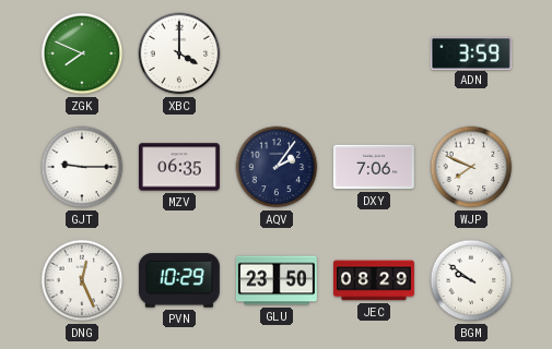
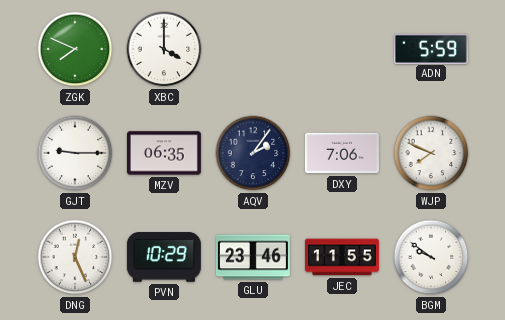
ADN: 3:59 -> 5:59 (431, 48)
GLU: 23:50 -> 23:46 (253, 257)
JEC: 08:29 -> 11:55 (342, 257)
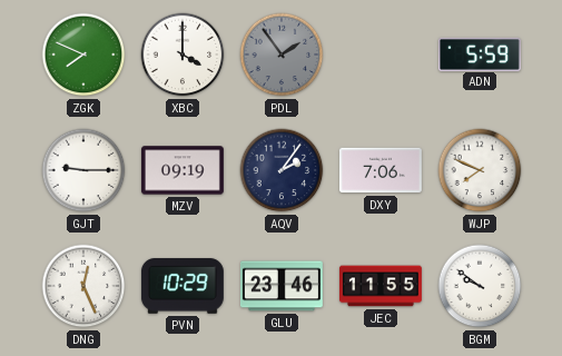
PDL: none -> 1:54 (282, 55)
MZV: 06:35 -> 09:19 (183, 170)
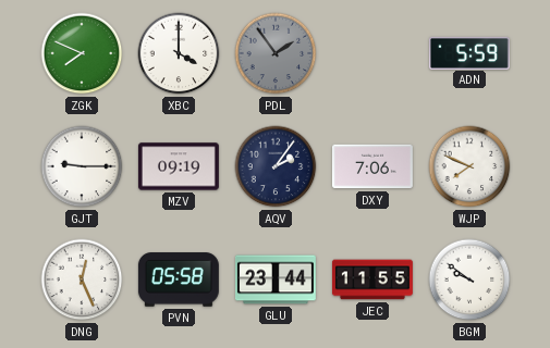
PVN: 10:29 -> 05:58 (179, 279)
GLU: 23:46 -> 23:44 (276, 279)
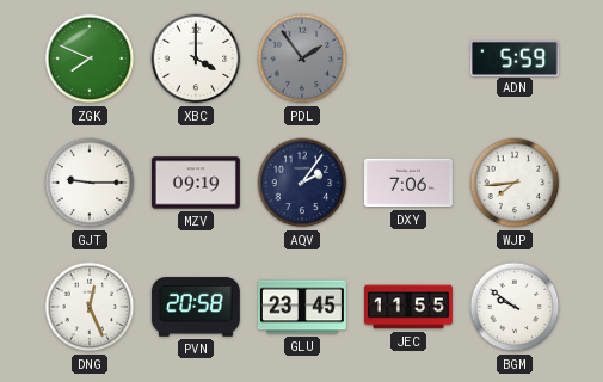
WJP: 7:49 -> 7:44 (515, 183)
PVN: 05:58 -> 20:58 (196, 307)
GLU: 23:44 -> 23:45 (302, 307)
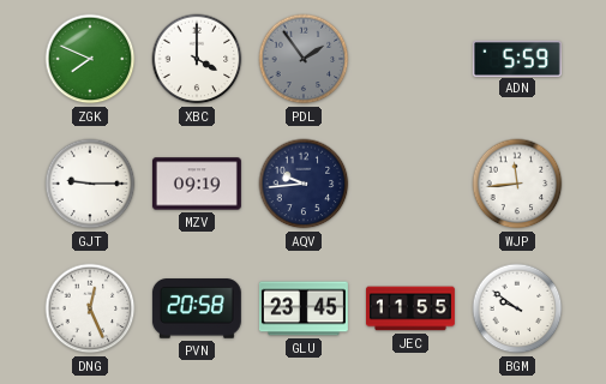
AQV: 2:06 -> 9:44 (304, 184)
DXY: 7:06 -> none (408, 183)
WJP: 7:44 -> 11:44 (517, 184)
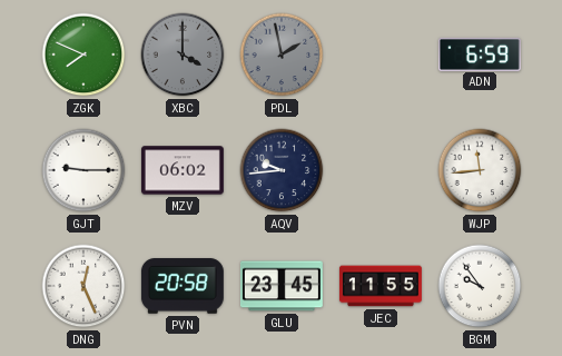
XBC dial: white -> grey (183, 55)
PDL: 1:54 -> 1:58 (282, 55)
ADN: 5:59 -> 6:59 (480, 53)
MZV: 09:19 -> 06:02 (183, 170)
BGM: 9:51 -> 9:54 (480, 286)
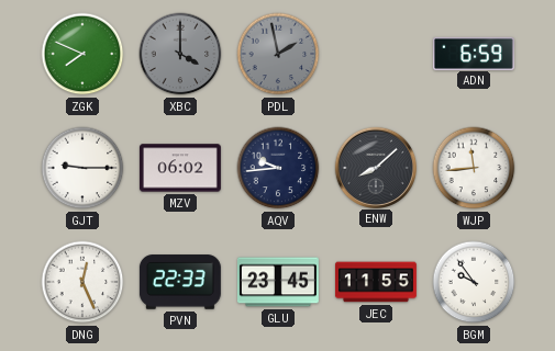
ENW: none -> 8:08 (375, 167)
PVN: 20:58 -> 22:33 (180, 282)
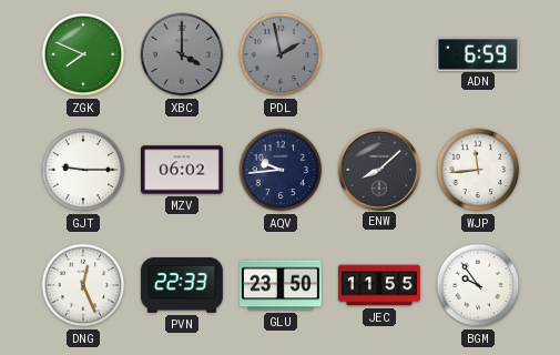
GLU: 23:45 -> 23:50 (281, 285)
